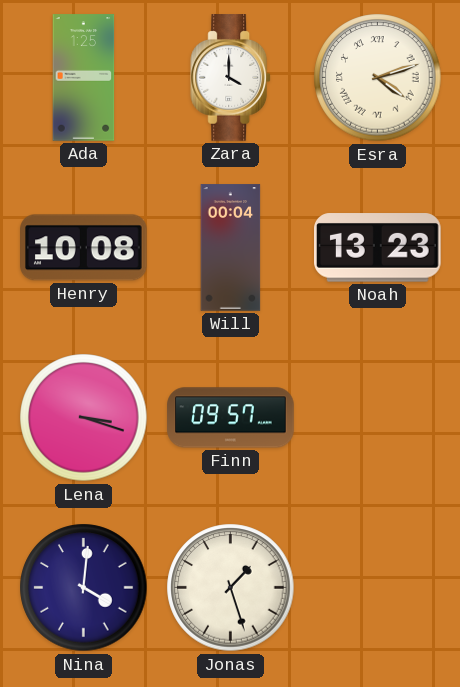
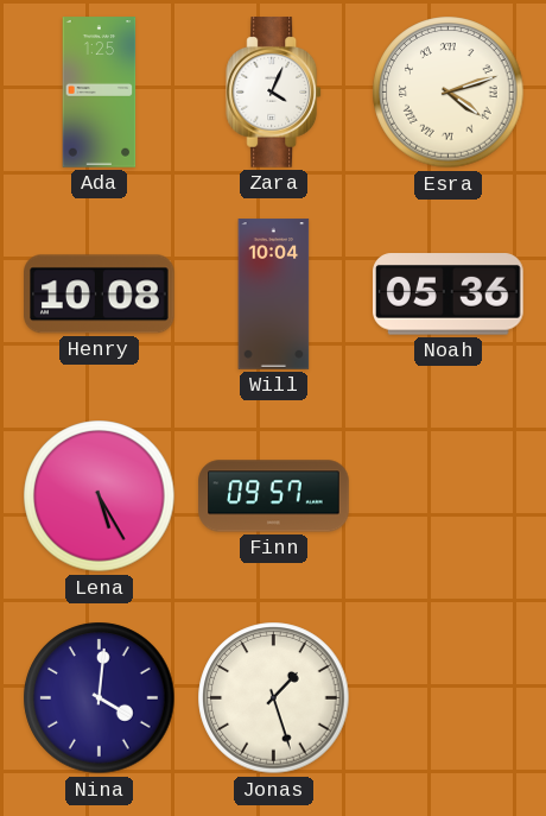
Zara: 4:00 -> 4:04 (274, 93)
Will: 00:04 -> 10:04 (274, 295)
Noah: 13:23 -> 05:36 (449, 295)
Lena: 3:18 -> 5:25 (100, 496)
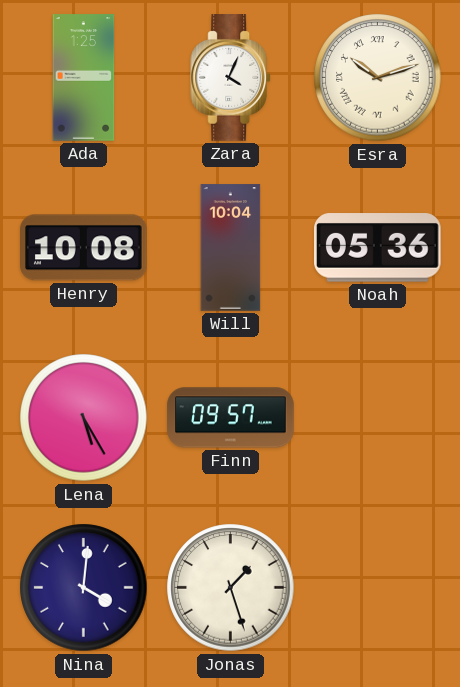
Esra: 4:12 -> 10:12 (378, 78)
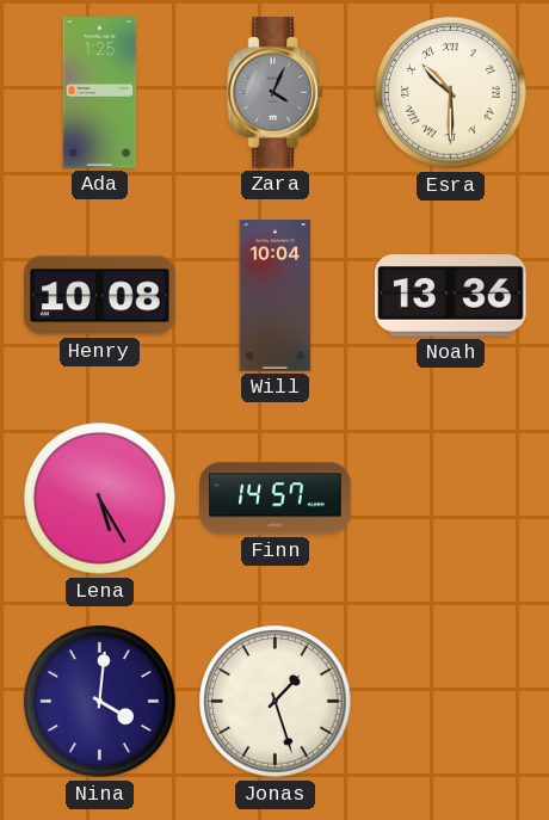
Zara dial: white -> grey (276, 93)
Esra: 10:12 -> 10:30 (451, 93)
Noah: 05:36 -> 13:36 (451, 296)
Finn: 09:57 -> 14:57 (276, 499)
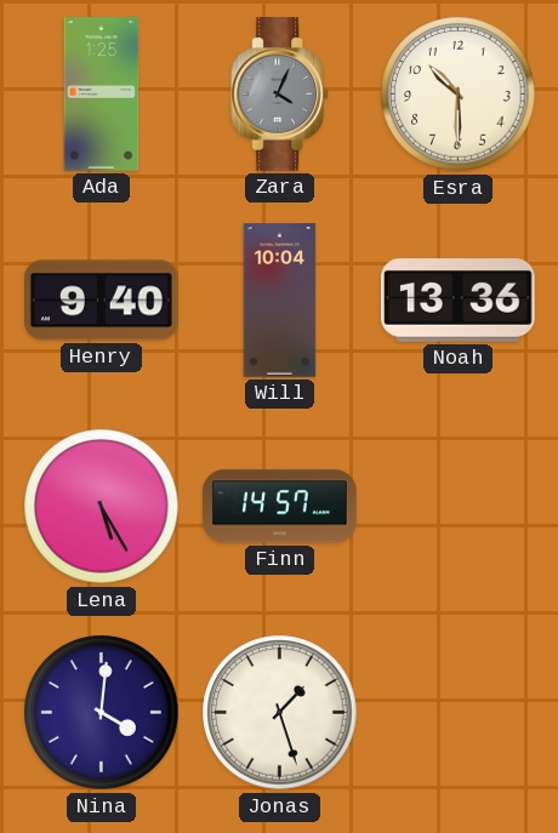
Esra numerals: Roman -> Arabic (459, 95)
Henry: 10:08 -> 9:40 (102, 301)
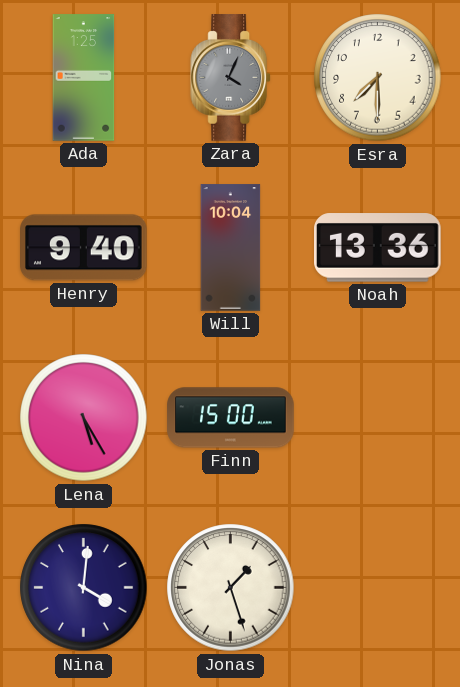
Esra: 10:30 -> 7:30 (378, 78)
Finn: 14:57 -> 15:00 (231, 418)
